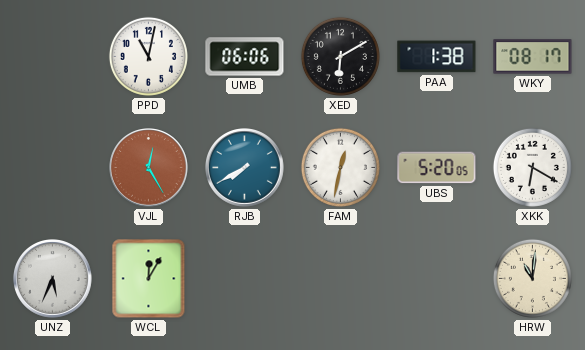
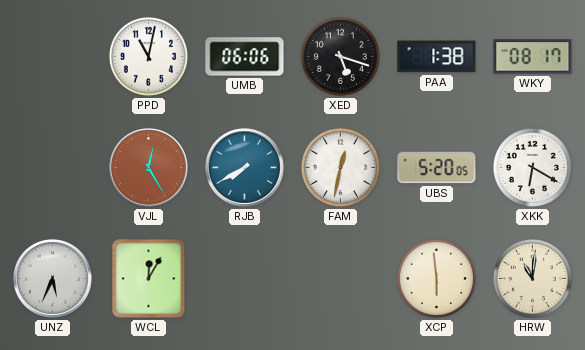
XED: 6:10 -> 5:18 (340, 56)
XCP: none -> 5:59 (436, 278)
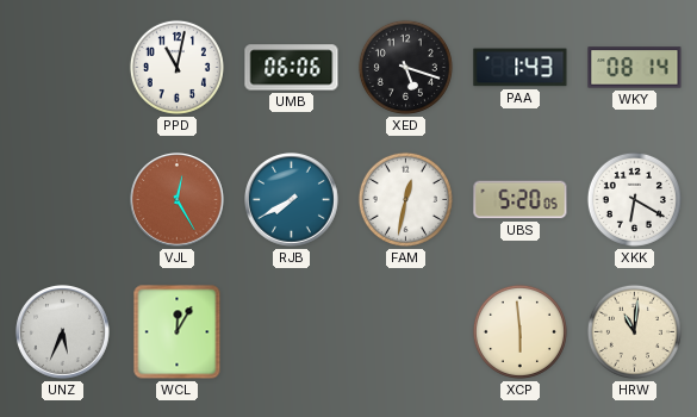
PAA: 1:38 -> 1:43 (521, 68)
WKY: 08:17 -> 08:14 (635, 68)
